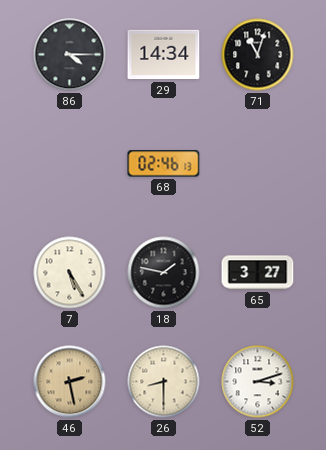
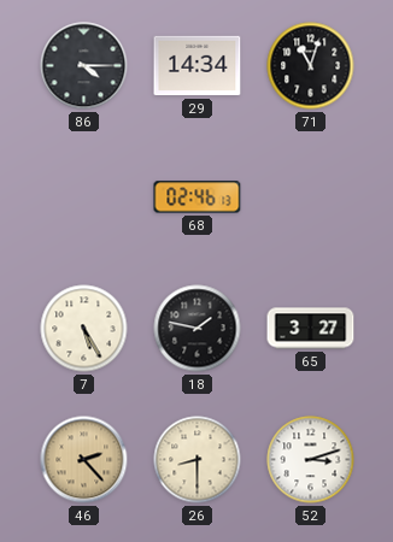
46: 2:28 -> 2:23 (84, 460)
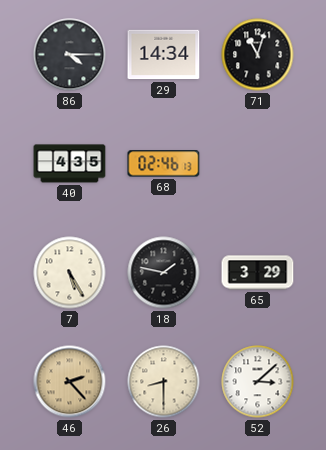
40: none -> 4:35 (70, 164)
65: 3:27 -> 3:29 (258, 273)
52: 3:12 -> 3:08 (258, 382)
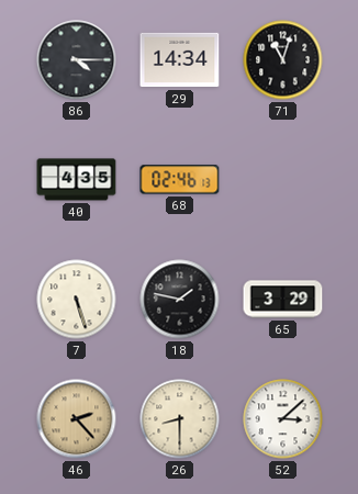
7: 5:25 -> 5:27 (77, 300)
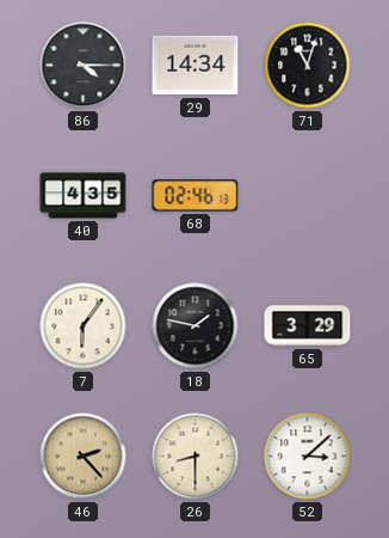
7: 5:27 -> 6:06 (84, 326)
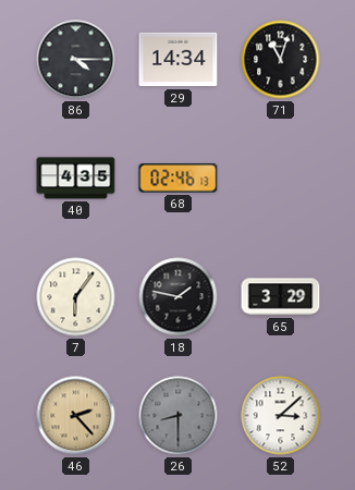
26 dial: cream -> grey (179, 416)
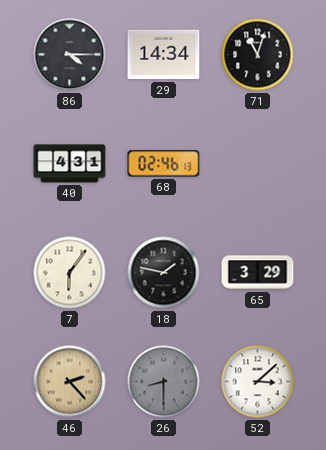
40: 4:35 -> 4:31 (70, 164)
